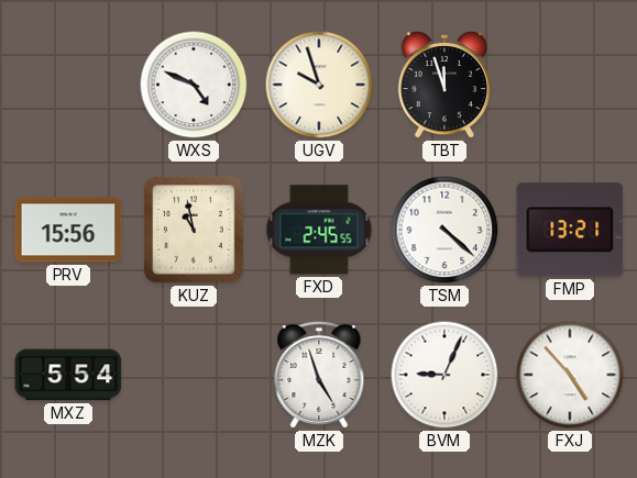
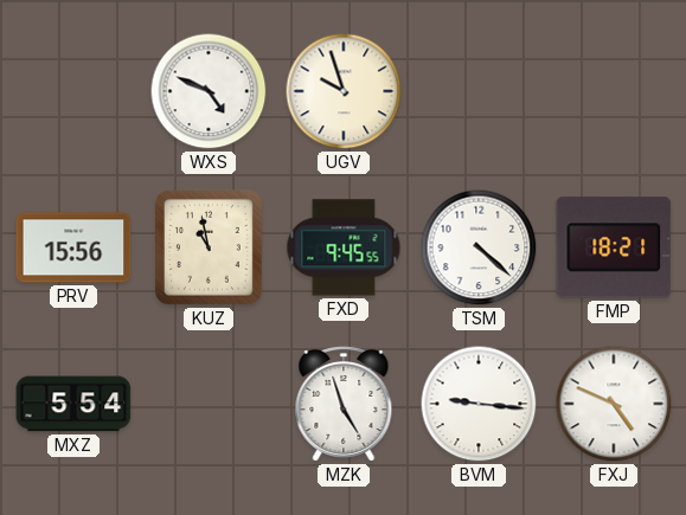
TBT: 11:57 -> none (444, 85)
FXD: 2:45 -> 9:45 (344, 247)
FMP: 13:21 -> 18:21 (614, 247)
BVM: 9:04 -> 9:16 (479, 404)
FXJ: 4:53 -> 4:49 (614, 404)
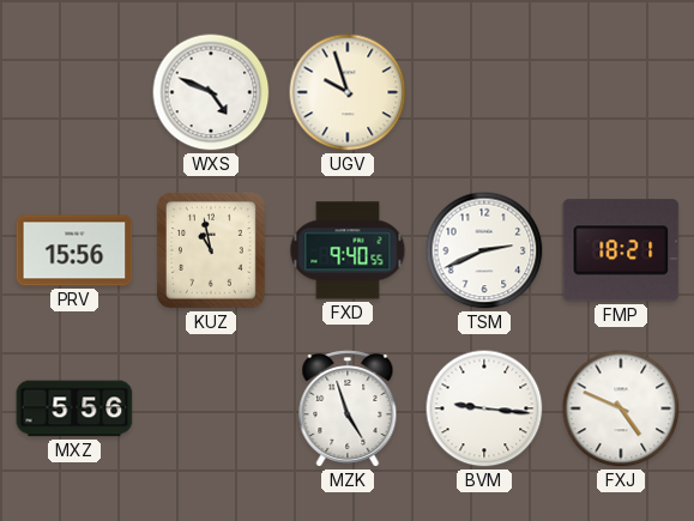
FXD: 9:45 -> 9:40 (348, 250)
TSM: 4:22 -> 2:41 (484, 250)
MXZ: 5:54 -> 5:56 (74, 408)
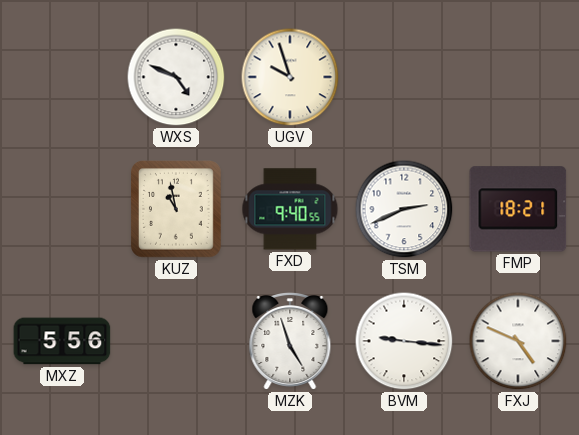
PRV: 15:56 -> none (74, 250)
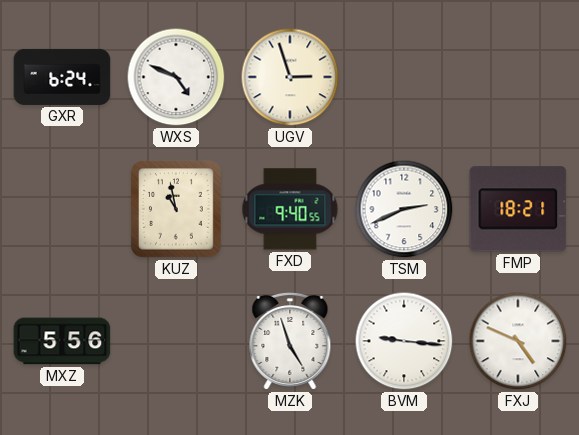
GXR: none -> 6:24 (62, 77)
UGV: 9:57 -> 2:57 (290, 77)
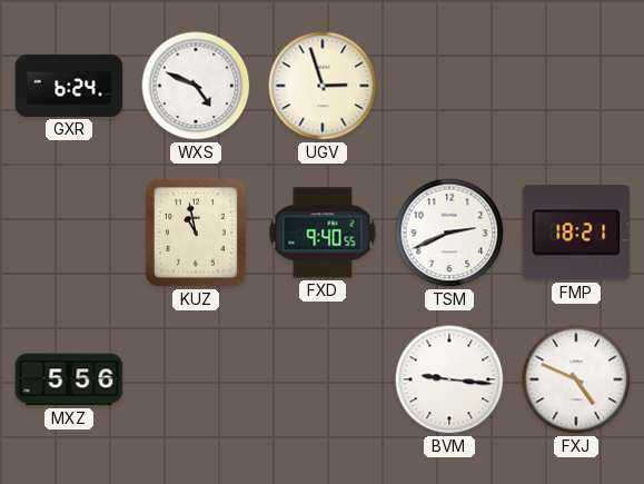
MZK: 4:57 -> none (290, 342)
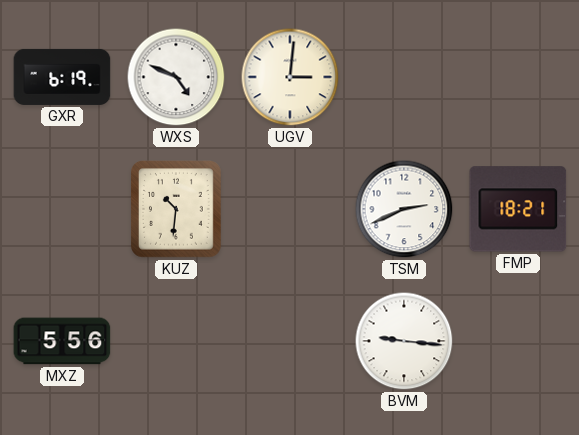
GXR: 6:24 -> 6:19 (62, 77)
UGV: 2:57 -> 3:01 (290, 77)
KUZ: 10:58 -> 10:31 (177, 210)
FXD: 9:40 -> none (323, 233)
FXJ: 4:49 -> none (576, 379)
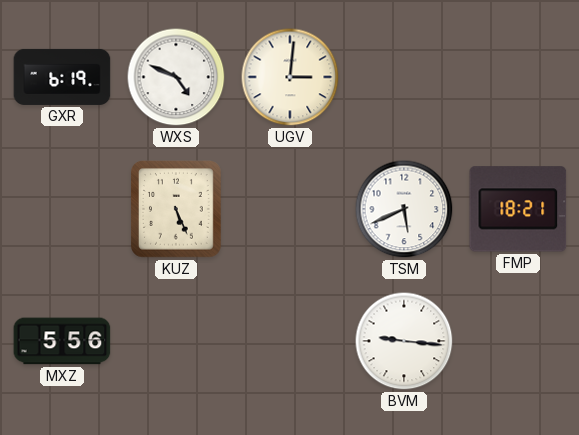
KUZ: 10:31 -> 5:26 (177, 210)
TSM: 2:41 -> 5:41 (404, 209)
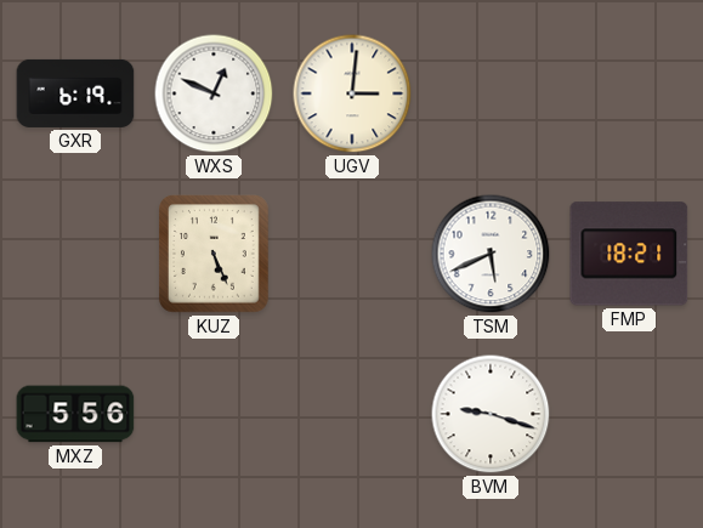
WXS: 4:49 -> 12:49 (214, 93)
BVM: 9:16 -> 9:18 (491, 414)
